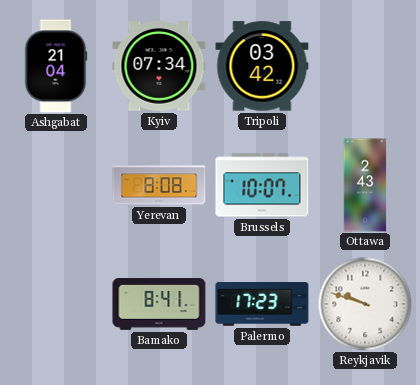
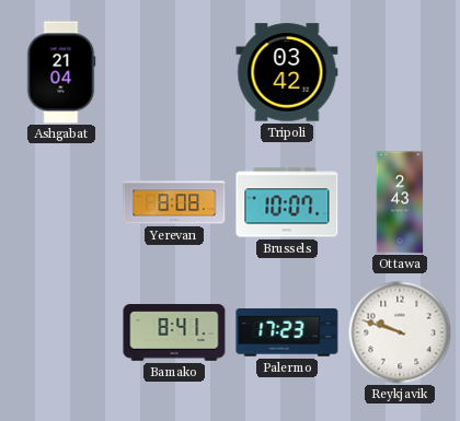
Kyiv: 07:34 -> none (159, 66)
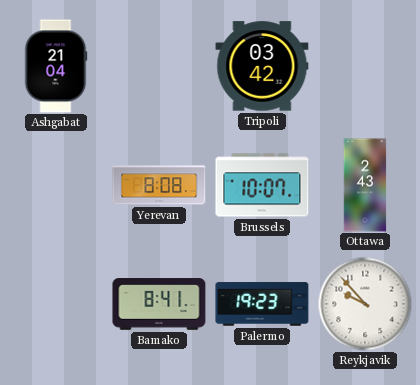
Palermo: 17:23 -> 19:23 (262, 304)
Reykjavik: 9:48 -> 9:53 (365, 304)
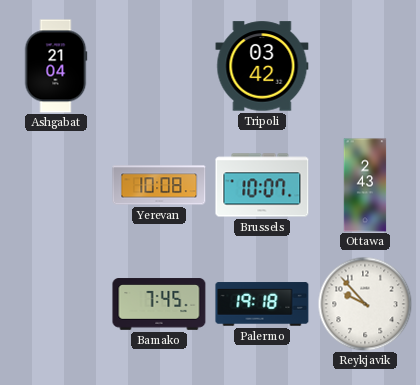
Yerevan: 8:08 -> 10:08 (159, 185)
Bamako: 8:41 -> 7:45 (159, 304)
Palermo: 19:23 -> 19:18 (262, 304)
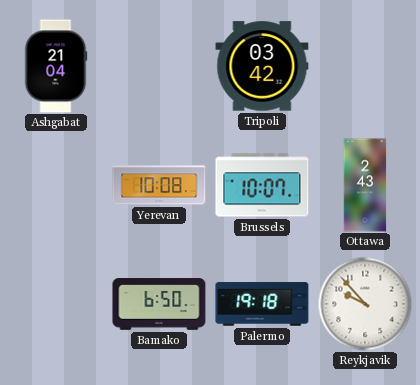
Bamako: 7:45 -> 6:50 (159, 304)
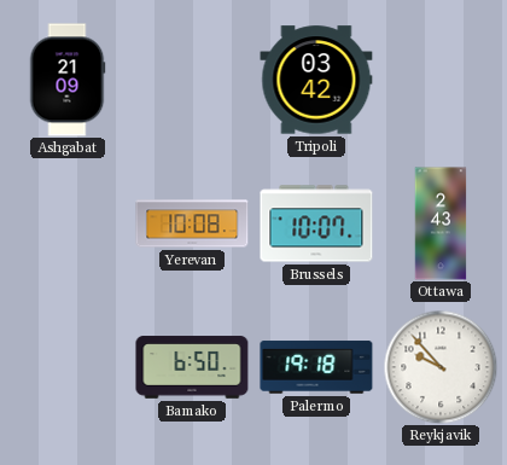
Ashgabat: 21:04 -> 21:09 (68, 80)
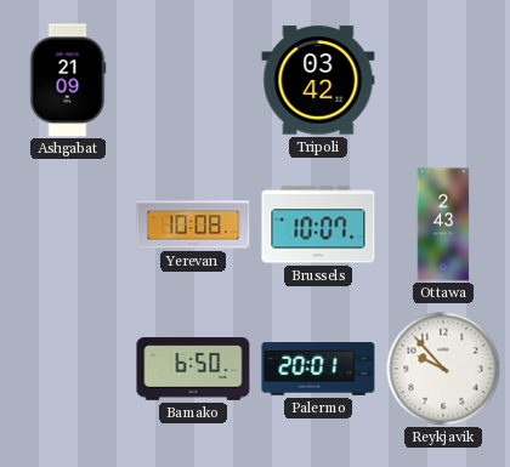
Palermo: 19:18 -> 20:01 (318, 369)
